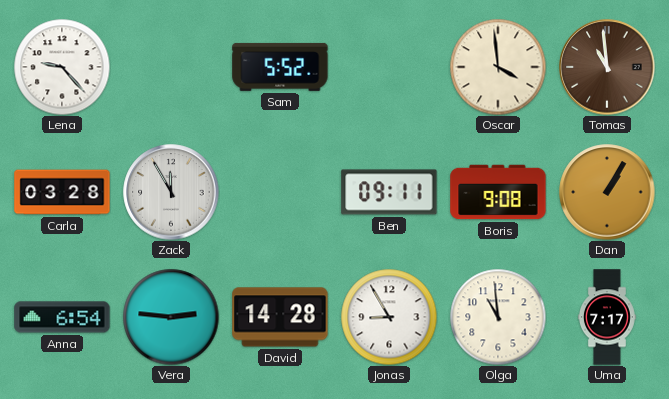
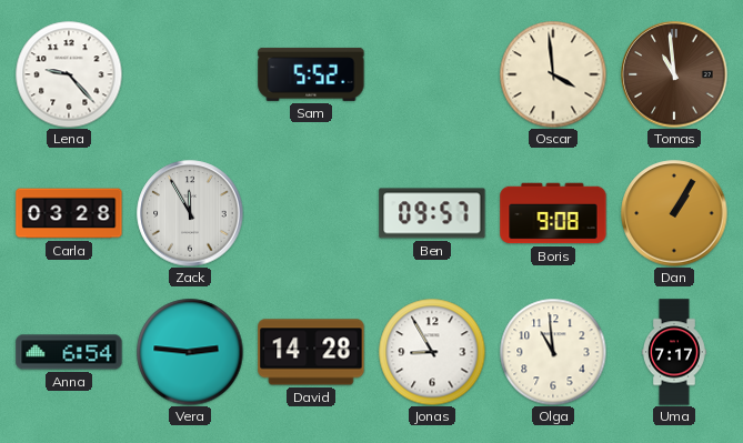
Ben: 09:11 -> 09:57 (432, 213)
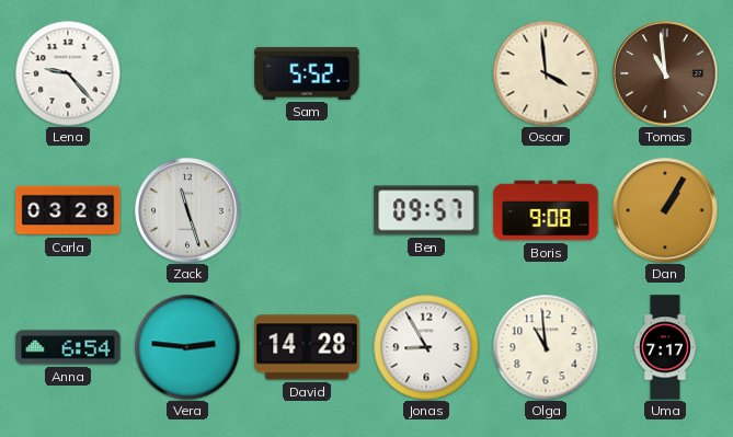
Zack: 11:55 -> 11:27 (187, 210)
